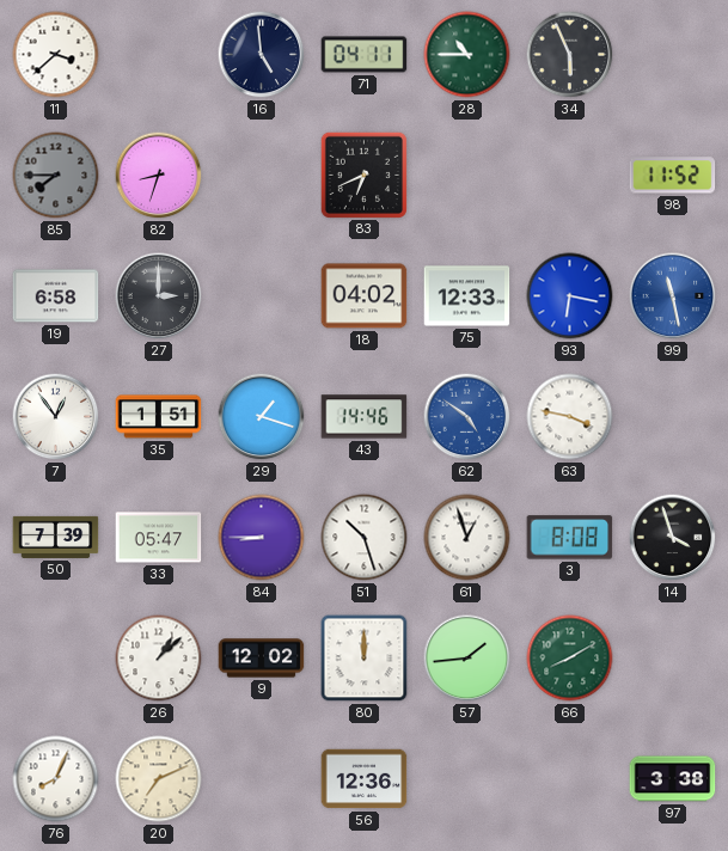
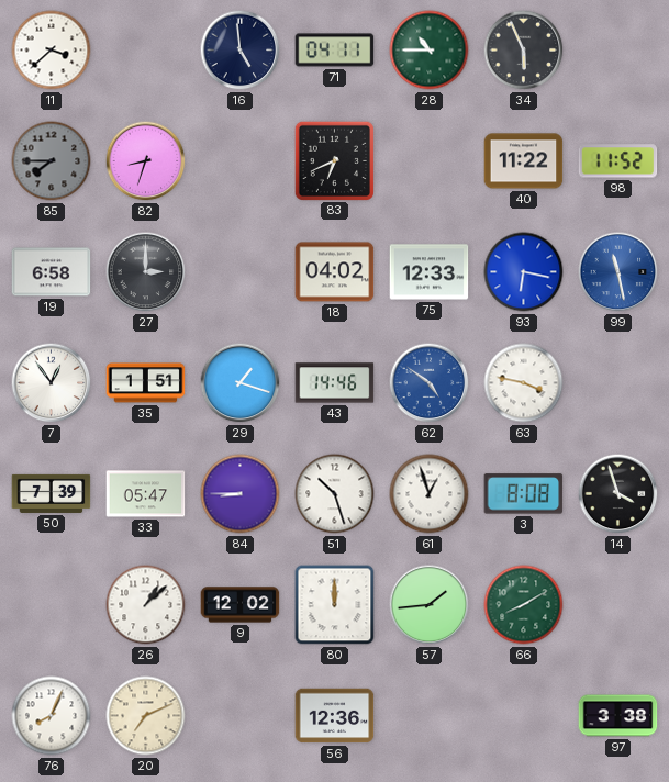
40: none -> 11:22 (524, 161)
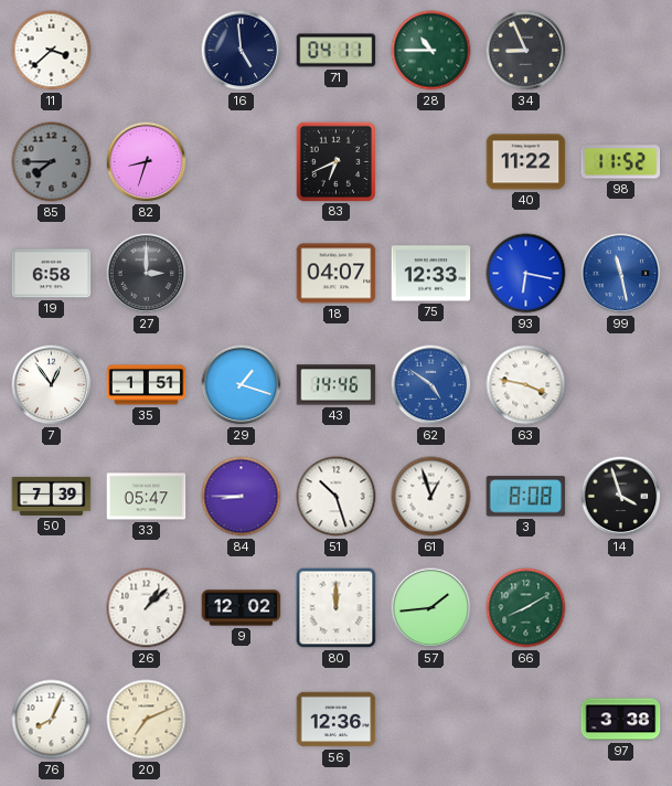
34: 5:56 -> 8:56 (526, 51)
18: 04:02 -> 04:07 (337, 274)
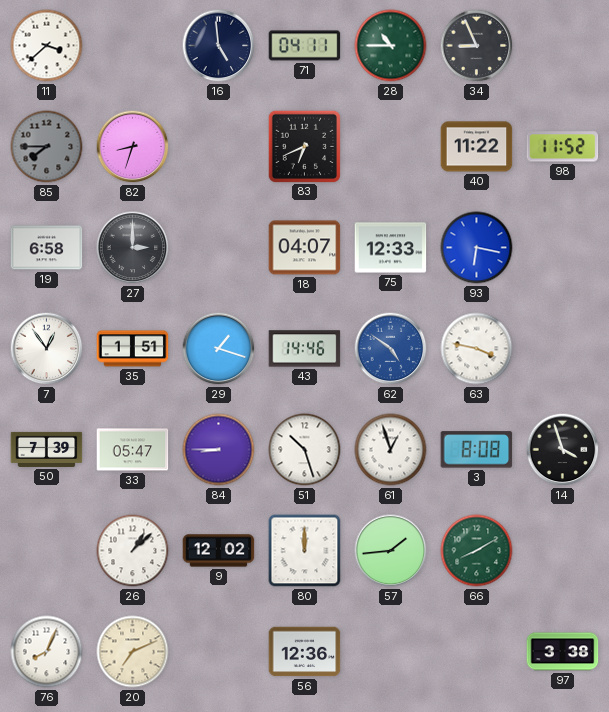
99: 11:28 -> none (621, 274)
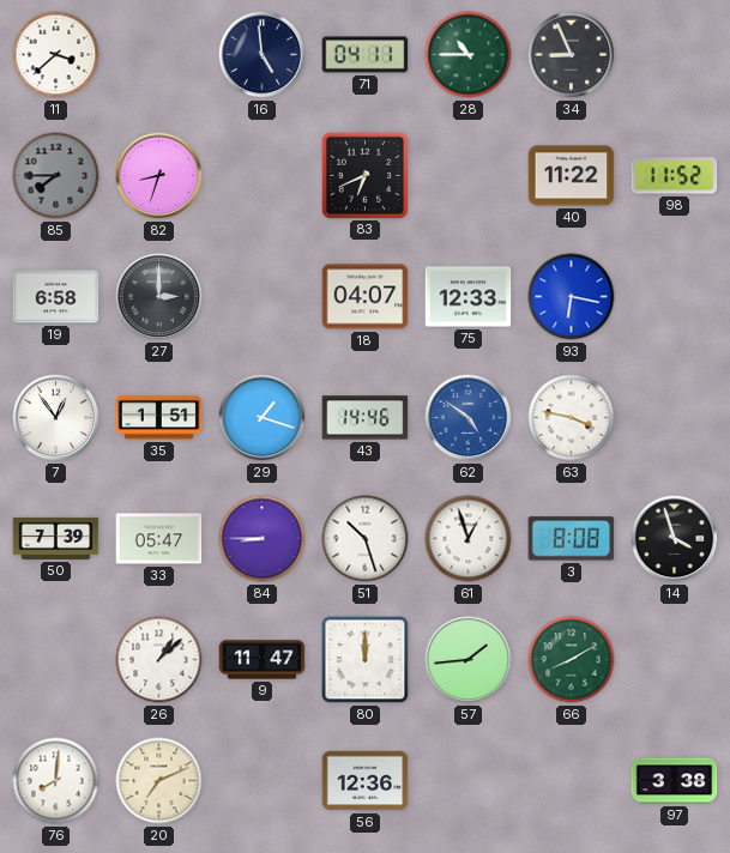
9: 12:02 -> 11:47 (263, 660)
76: 8:04 -> 8:01 (56, 781)
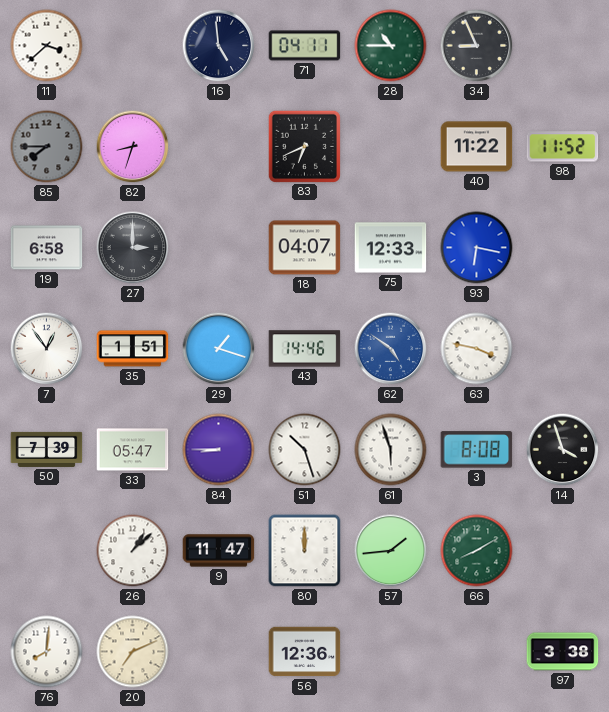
61: 12:57 -> 5:57 (391, 450)
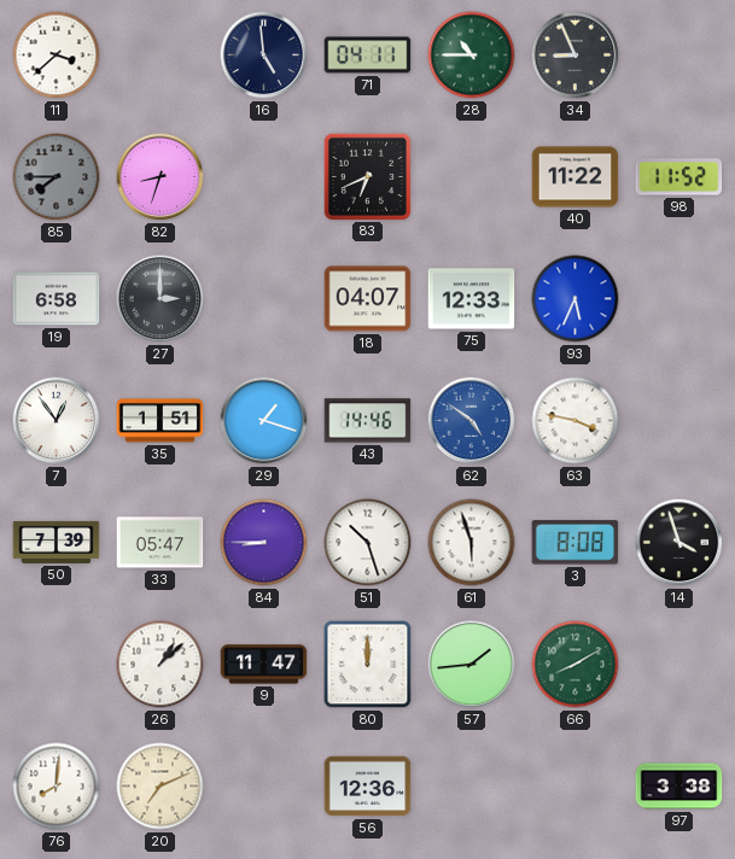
93: 6:17 -> 5:34 (576, 299)
